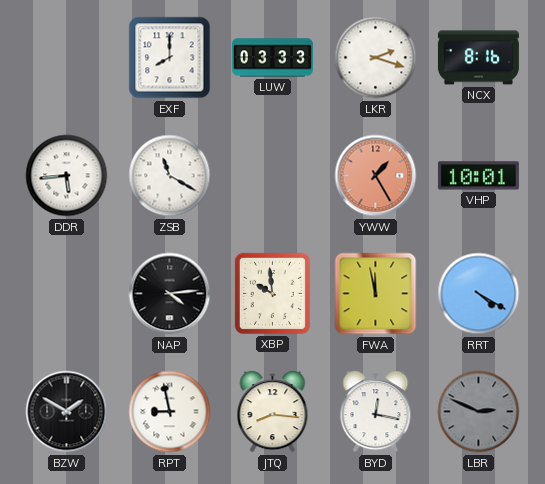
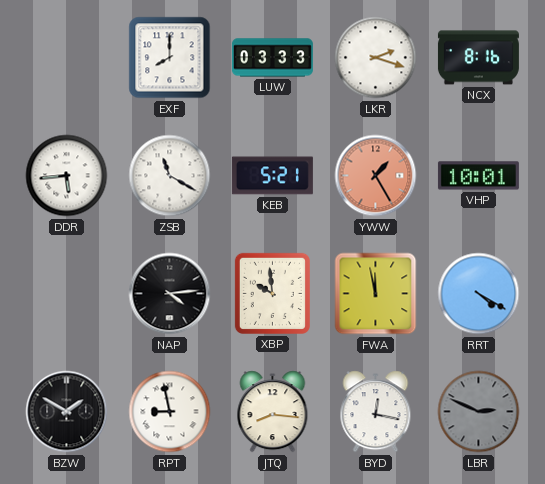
KEB: none -> 5:21 (272, 176)
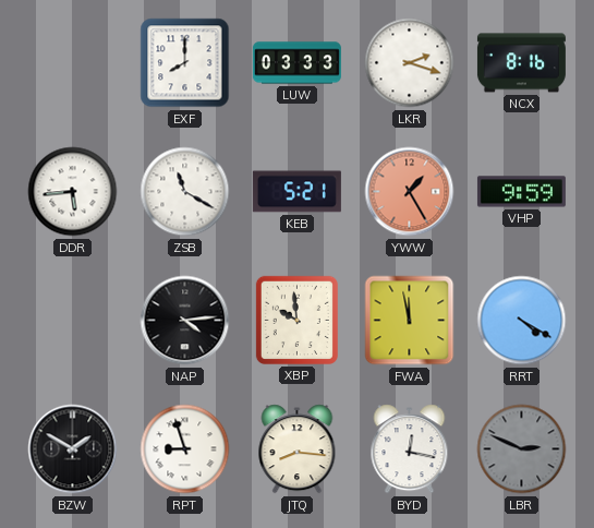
VHP: 10:01 -> 9:59 (521, 192)
RPT: 8:58 -> 8:57 (185, 449)
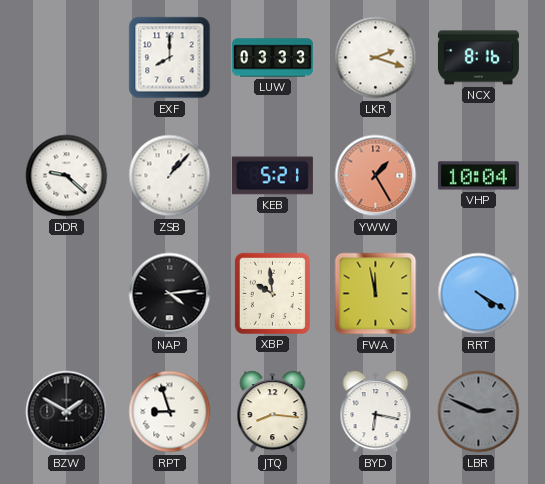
DDR: 5:44 -> 9:22 (67, 176)
ZSB: 11:20 -> 1:07 (170, 176)
VHP: 9:59 -> 10:04 (478, 176)
BYD: 12:17 -> 6:17 (376, 412)
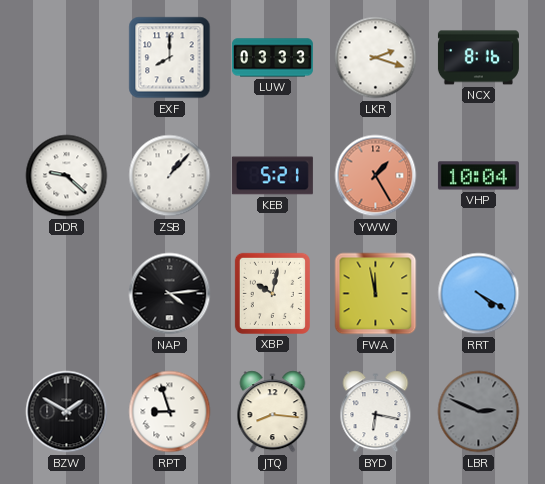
XBP: 9:59 -> 10:02 (272, 293)
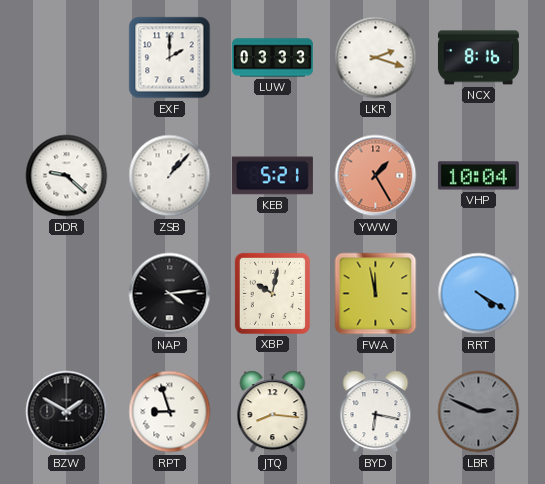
EXF: 8:00 -> 2:00 (170, 58)
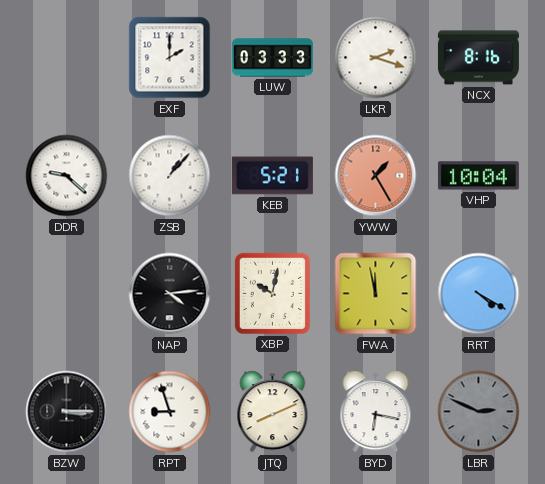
BZW: 1:50 -> 3:15 (67, 412)
JTQ: 8:16 -> 8:11 (273, 412)
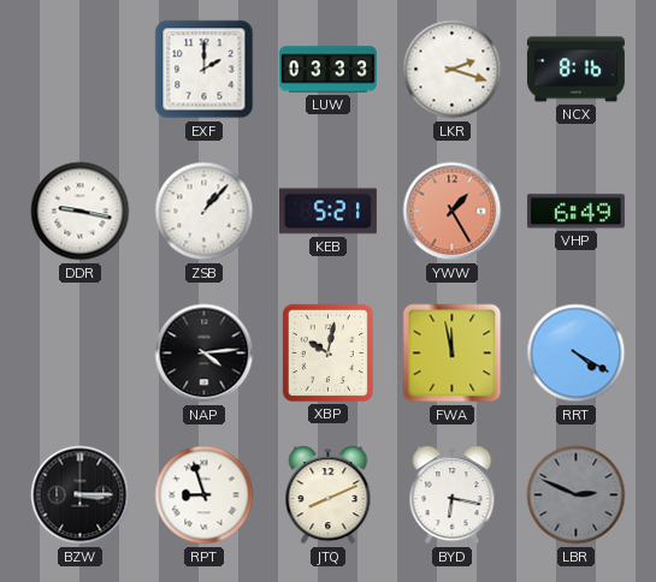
DDR: 9:22 -> 9:17 (81, 212)
VHP: 10:04 -> 6:49 (575, 212)
